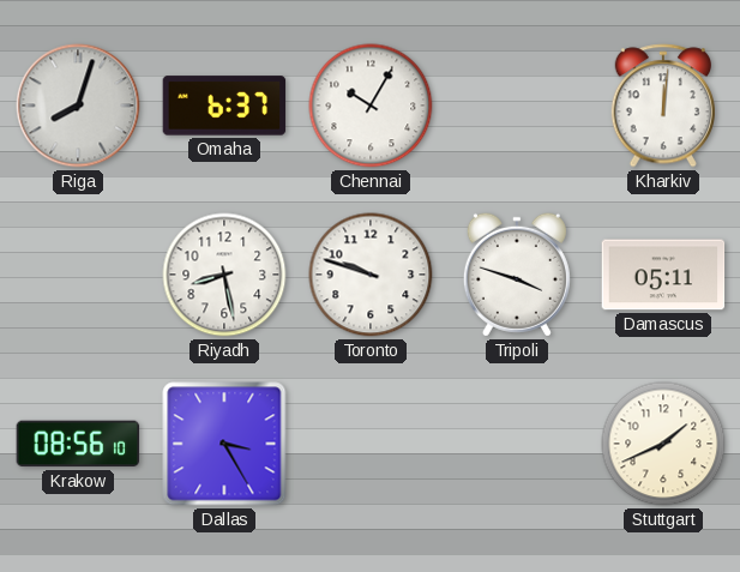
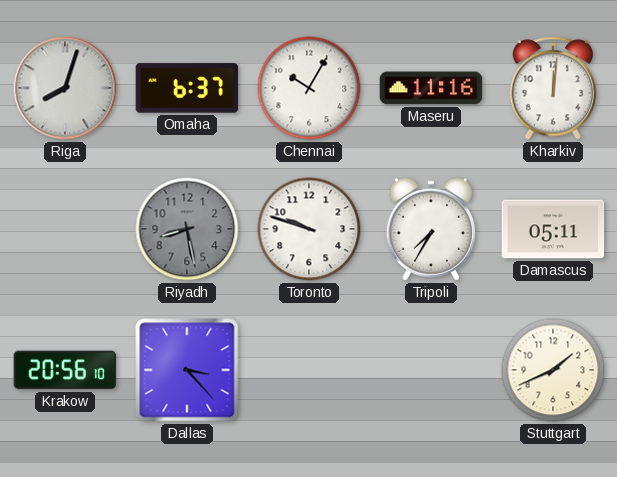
Maseru: none -> 11:16 (431, 88)
Riyadh dial: white -> grey (187, 229)
Tripoli: 3:48 -> 7:35 (431, 229)
Krakow: 08:56 -> 20:56 (65, 370)
Dallas: 3:25 -> 3:23 (187, 370)
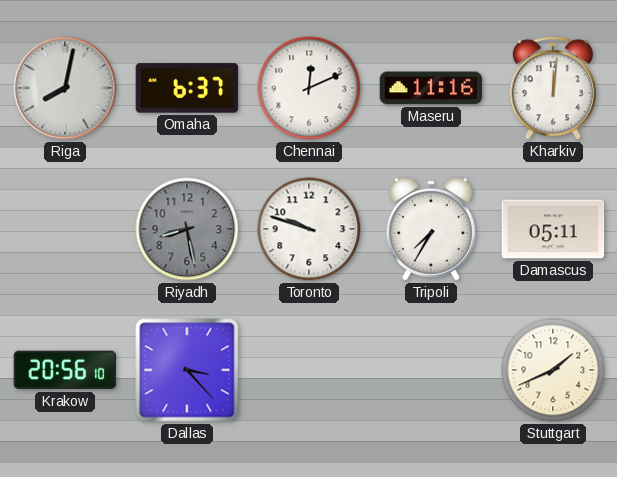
Riga: 8:03 -> 8:02 (65, 88)
Chennai: 10:05 -> 12:11 (309, 88)
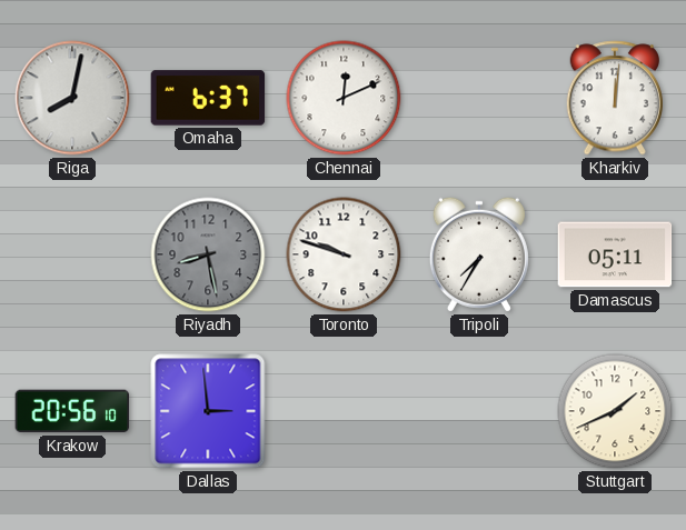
Maseru: 11:16 -> none (431, 88)
Dallas: 3:23 -> 2:59 (208, 411)
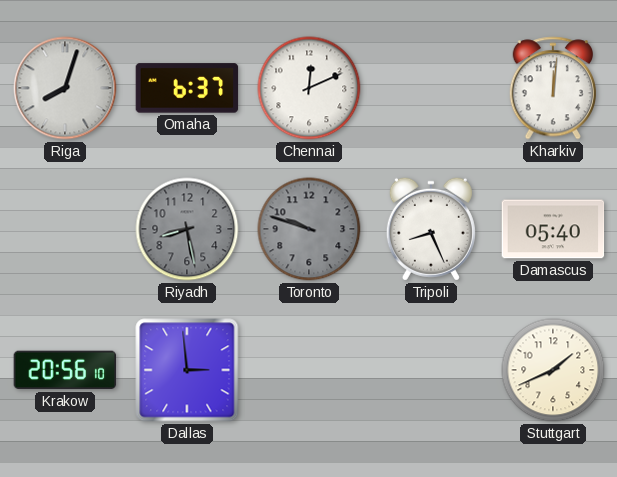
Riga: 8:02 -> 8:03 (65, 88)
Toronto dial: white -> grey (309, 229)
Tripoli: 7:35 -> 8:26 (431, 229)
Damascus: 05:11 -> 05:40 (553, 229)
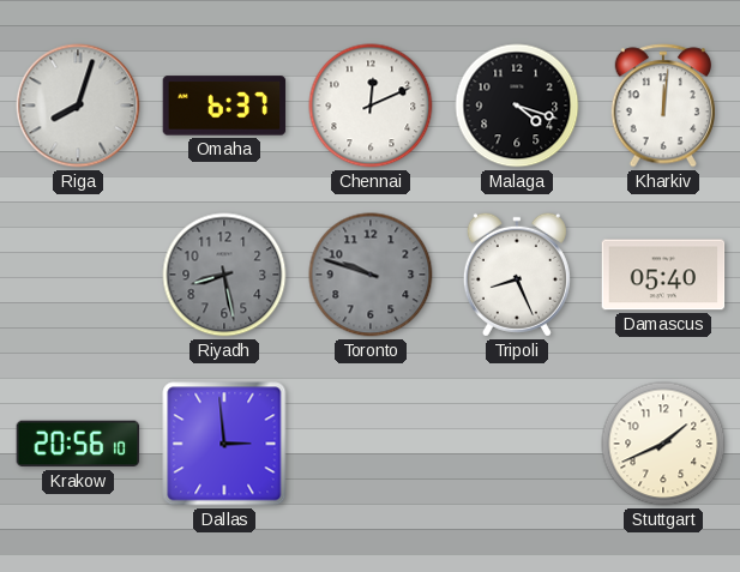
Malaga: none -> 4:18 (517, 106)
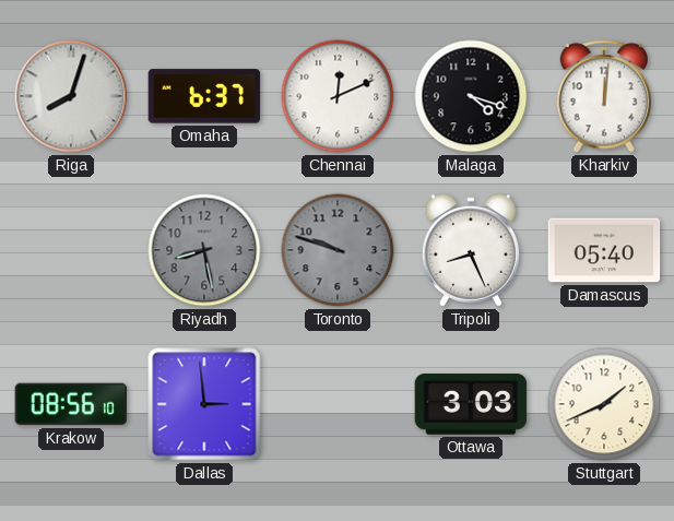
Krakow: 20:56 -> 08:56 (71, 404)
Ottawa: none -> 3:03 (471, 404)
